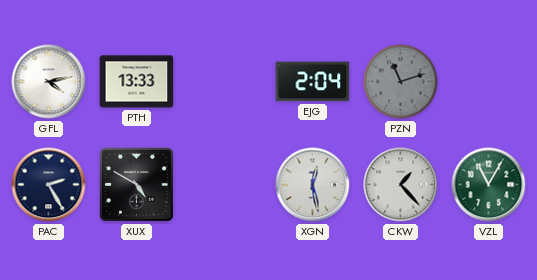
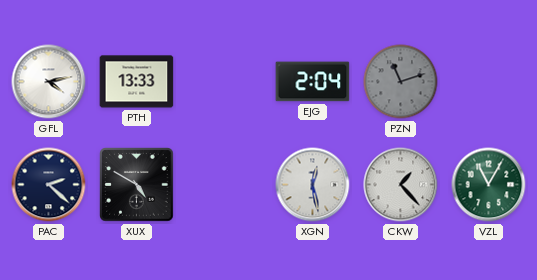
PAC: 2:25 -> 2:22 (49, 185)
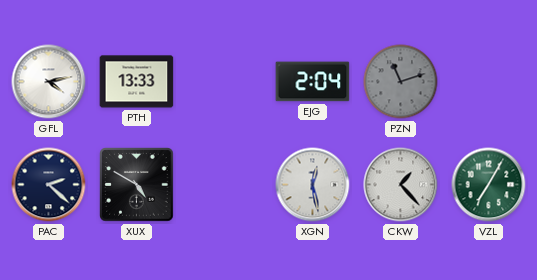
VZL: 11:05 -> 7:05 (489, 185)
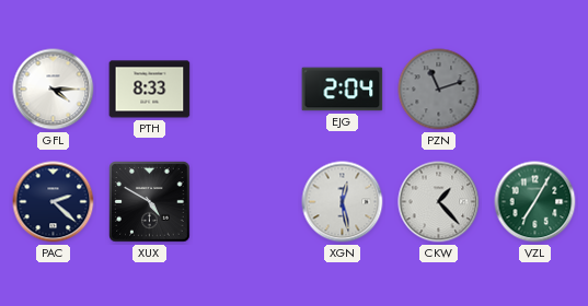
GFL: 4:13 -> 4:15 (54, 90)
PTH: 13:33 -> 8:33 (150, 90)
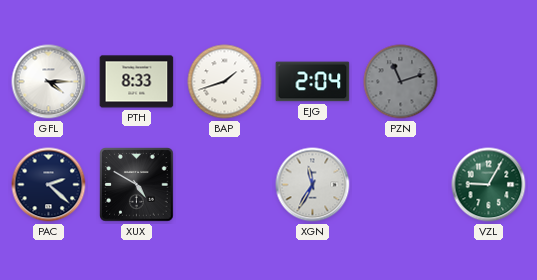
BAP: none -> 1:42 (225, 82)
XGN: 12:28 -> 11:35 (313, 185)
CKW: 1:23 -> none (439, 202)
VZL: 7:05 -> 9:05 (489, 185)
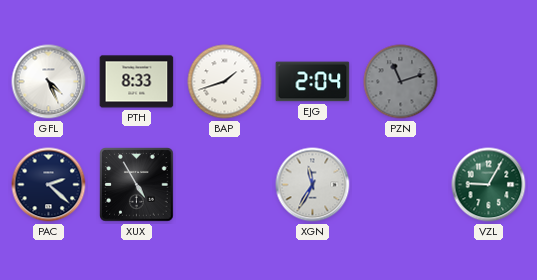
GFL: 4:15 -> 4:26 (49, 82)
XUX: 4:50 -> 4:55 (137, 185)
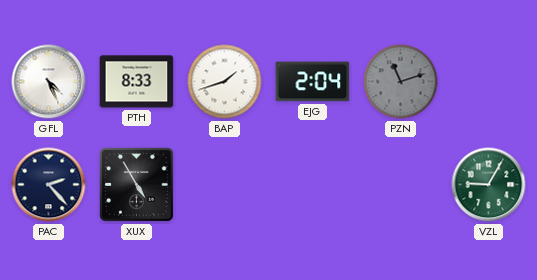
PAC: 2:22 -> 2:23 (49, 185)
XGN: 11:35 -> none (313, 185)
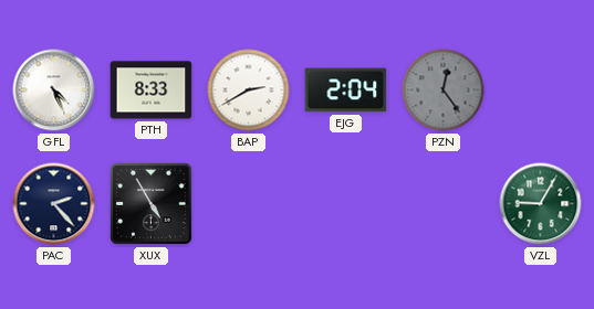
BAP: 1:42 -> 2:40 (249, 90)
PZN: 11:12 -> 12:24 (444, 90)
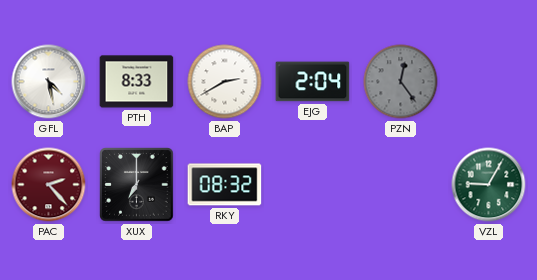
GFL: 4:26 -> 4:28 (49, 82)
PAC dial: navy -> burgundy (49, 185)
XUX: 4:55 -> 7:00 (137, 185)
RKY: none -> 08:32 (225, 185)
